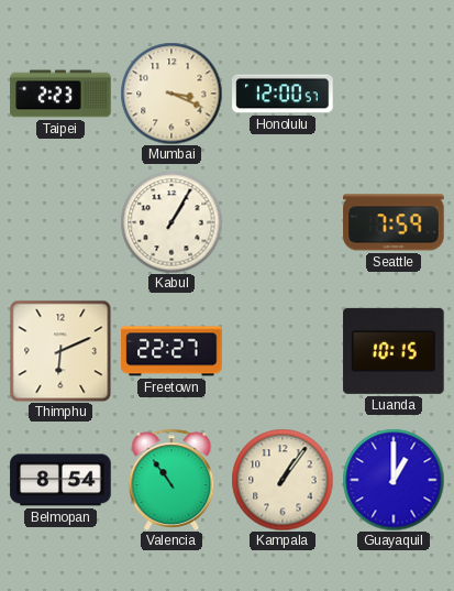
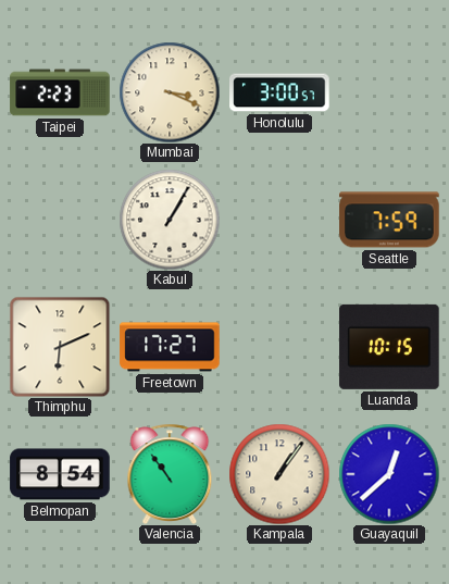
Honolulu: 12:00 -> 3:00 (279, 92)
Freetown: 22:27 -> 17:27 (170, 347)
Guayaquil: 1:00 -> 12:38 (389, 474)
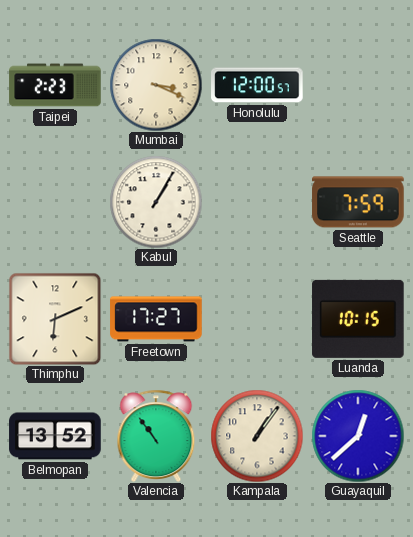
Honolulu: 3:00 -> 12:00 (257, 85)
Belmopan: 8:54 -> 13:52 (55, 436)
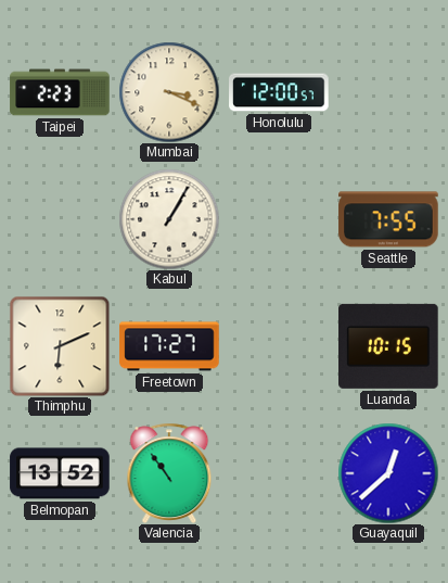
Seattle: 7:59 -> 7:55 (388, 219)
Kampala: 1:06 -> none (257, 436)
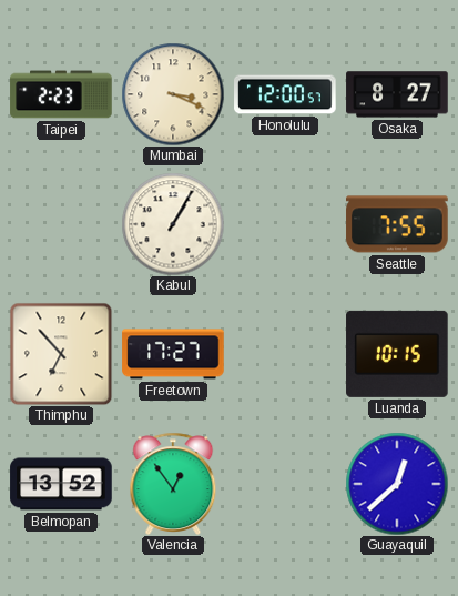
Osaka: none -> 8:27 (397, 94)
Thimphu: 6:11 -> 6:53 (61, 354)
Valencia: 10:54 -> 12:54 (173, 483)
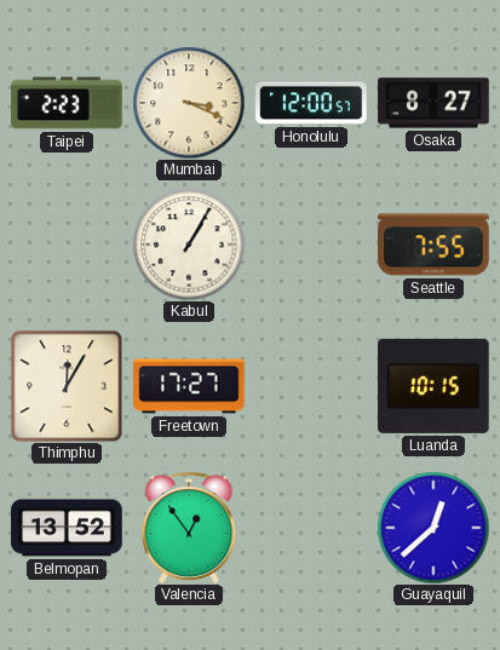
Thimphu: 6:53 -> 12:05 (67, 386)
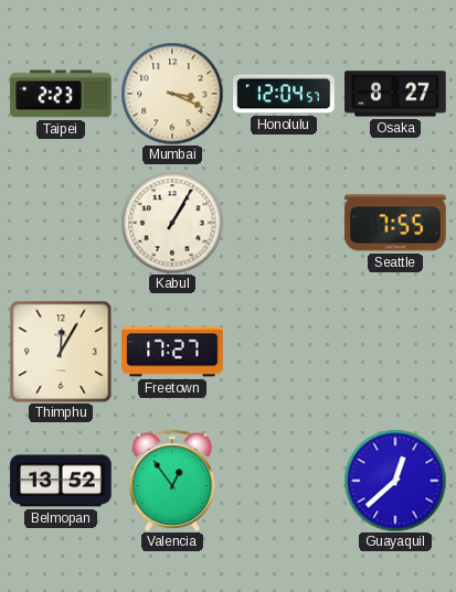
Honolulu: 12:00 -> 12:04 (284, 94)
Luanda: 10:15 -> none (433, 386)
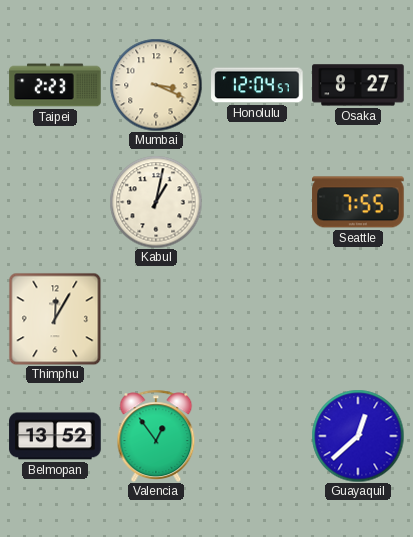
Kabul: 1:05 -> 1:02 (156, 202)
Freetown: 17:27 -> none (172, 352)
